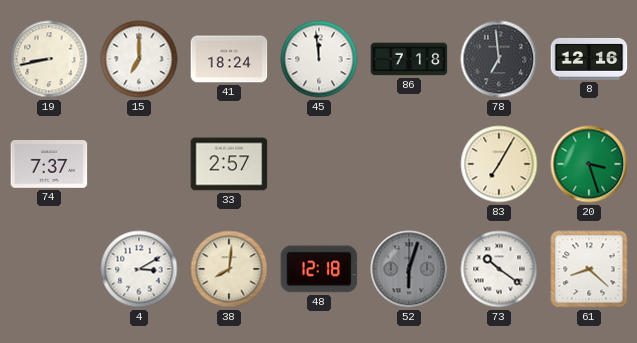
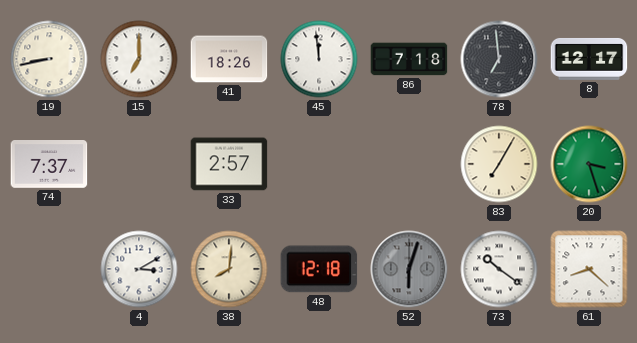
41: 18:24 -> 18:26 (229, 59)
8: 12:16 -> 12:17 (589, 59)
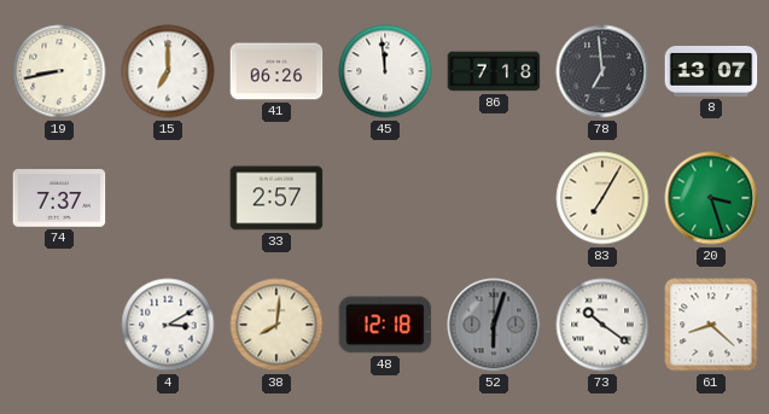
41: 18:26 -> 06:26 (276, 71)
8: 12:17 -> 13:07 (711, 71)
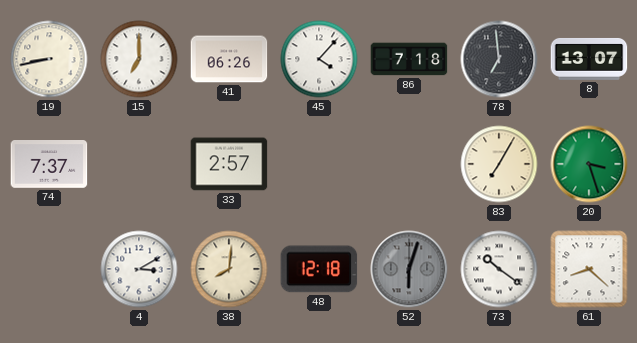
45: 11:59 -> 4:07 (319, 59)
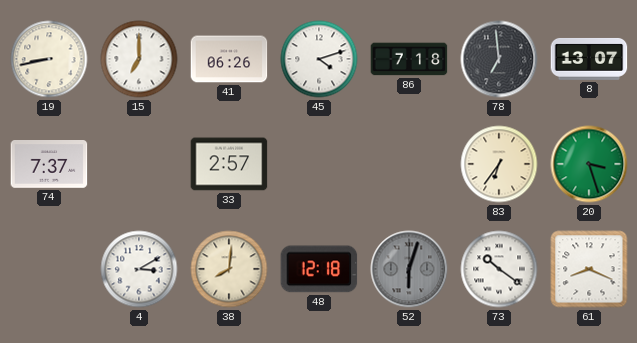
45: 4:07 -> 4:12 (319, 59)
83: 7:05 -> 6:36 (499, 164)
61: 8:22 -> 8:19 (589, 269)
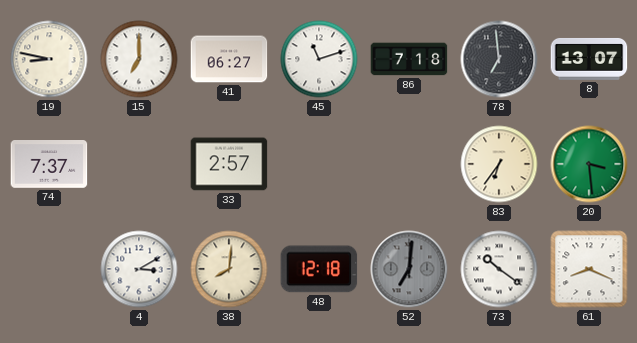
19: 8:43 -> 8:47 (49, 59)
41: 06:26 -> 06:27 (229, 59)
45: 4:12 -> 11:12 (319, 59)
20: 3:27 -> 3:29 (589, 164)
52: 6:03 -> 7:01 (409, 269)
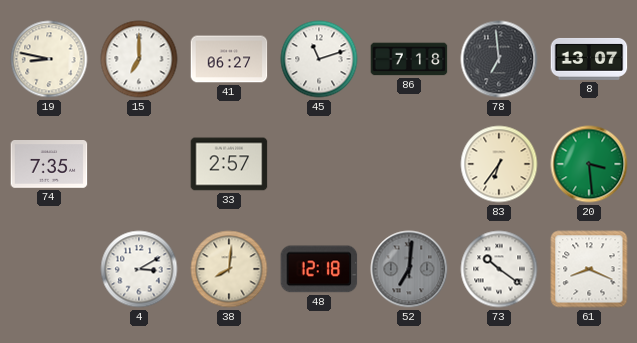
74: 7:37 -> 7:35 (49, 164)
